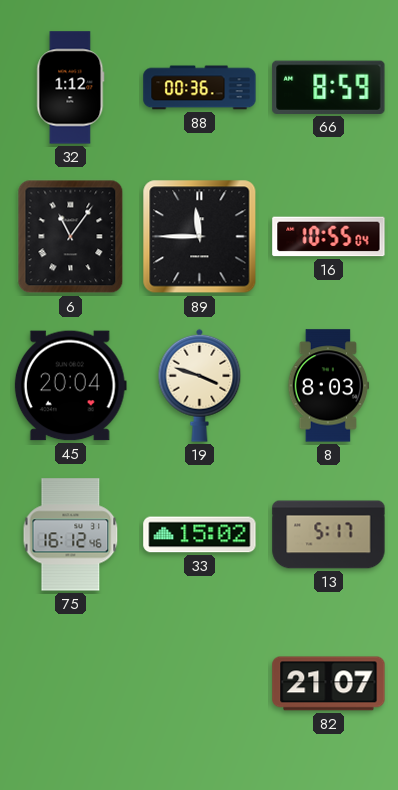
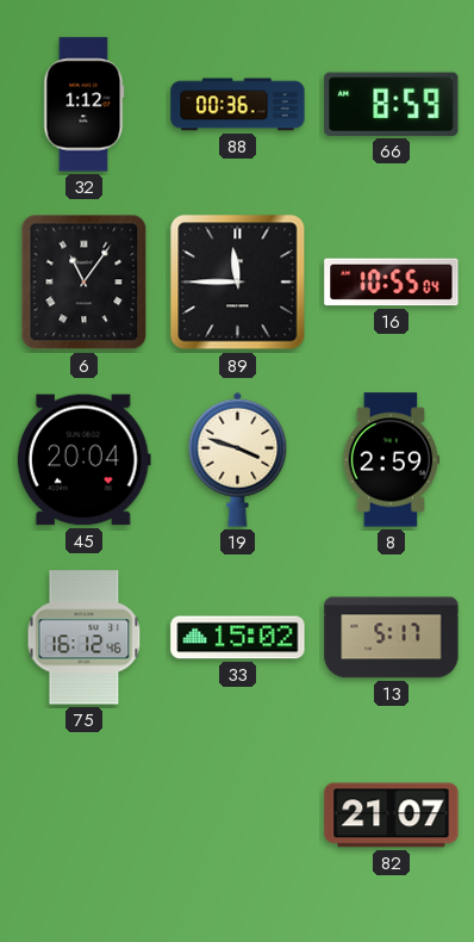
8: 8:03 -> 2:59 (392, 460)
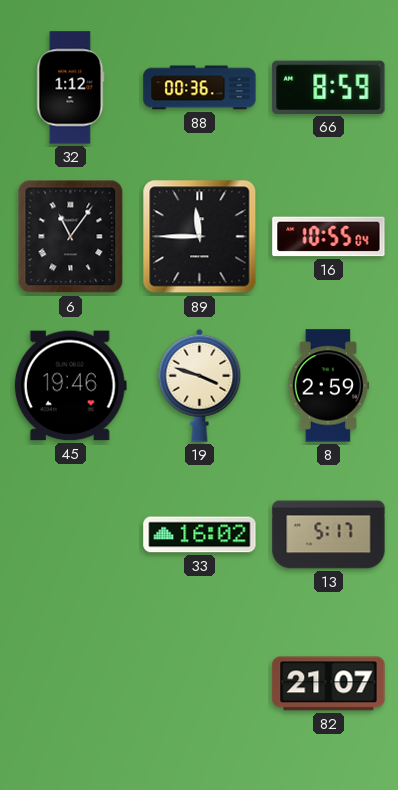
45: 20:04 -> 19:46 (70, 386)
75: 16:12 -> none (85, 638)
33: 15:02 -> 16:02 (200, 535)
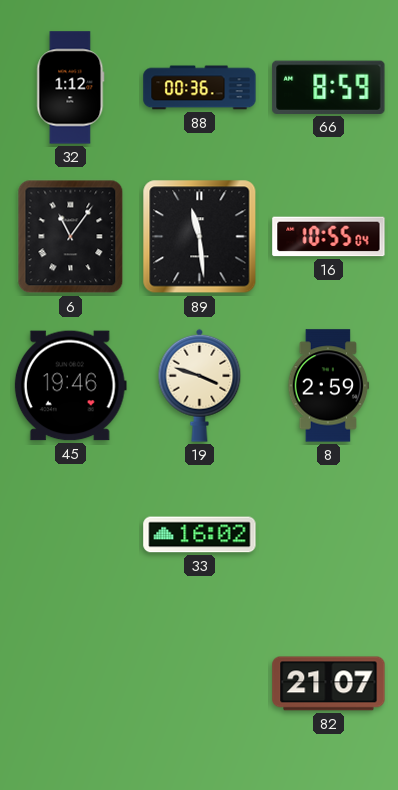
89: 11:45 -> 11:29 (200, 237)
13: 5:17 -> none (329, 535)
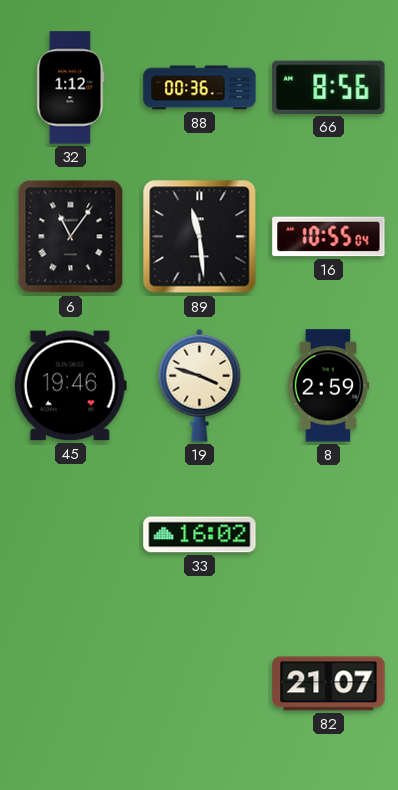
66: 8:59 -> 8:56 (329, 87)
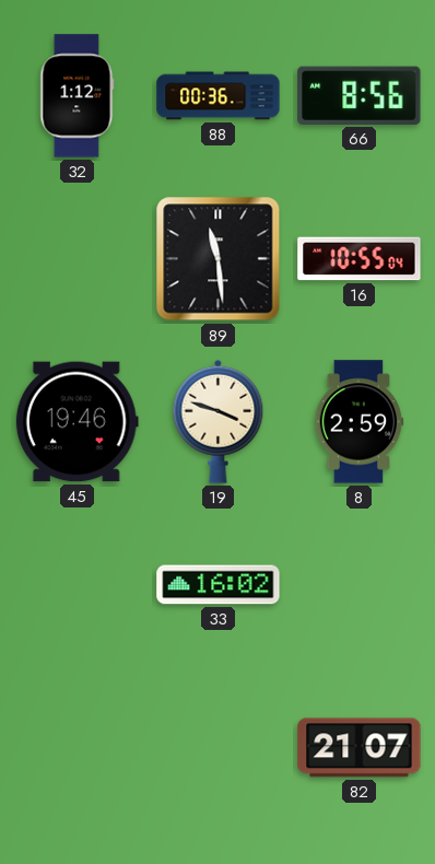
6: 11:06 -> none (71, 237)
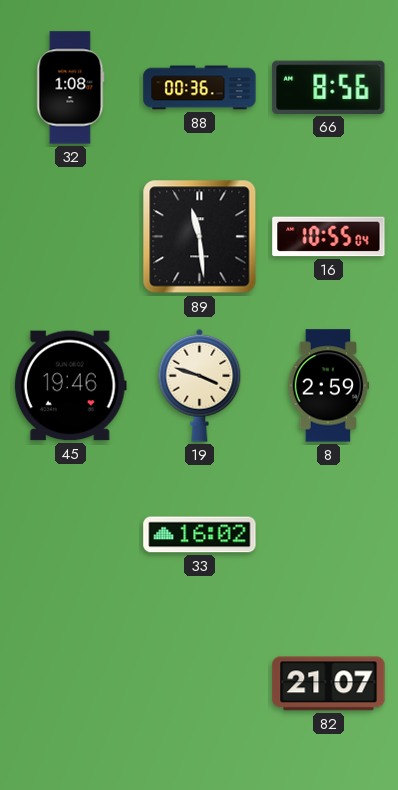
32: 1:12 -> 1:08 (71, 88)
